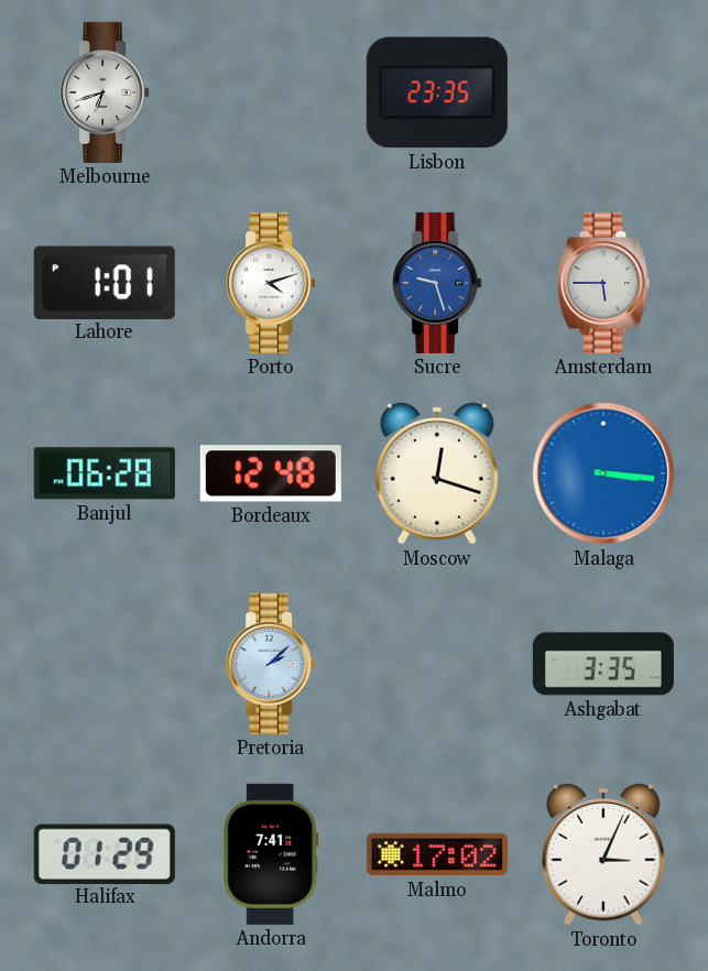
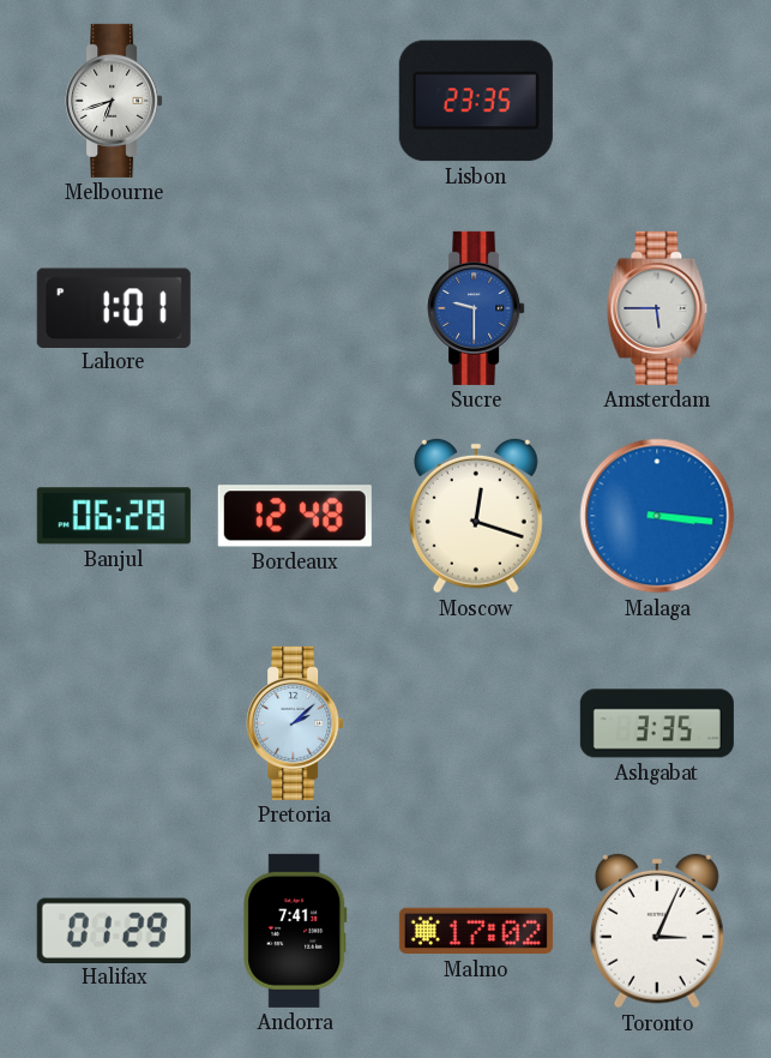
Porto: 4:12 -> none (271, 283)
Sucre: 9:27 -> 9:30 (476, 308)
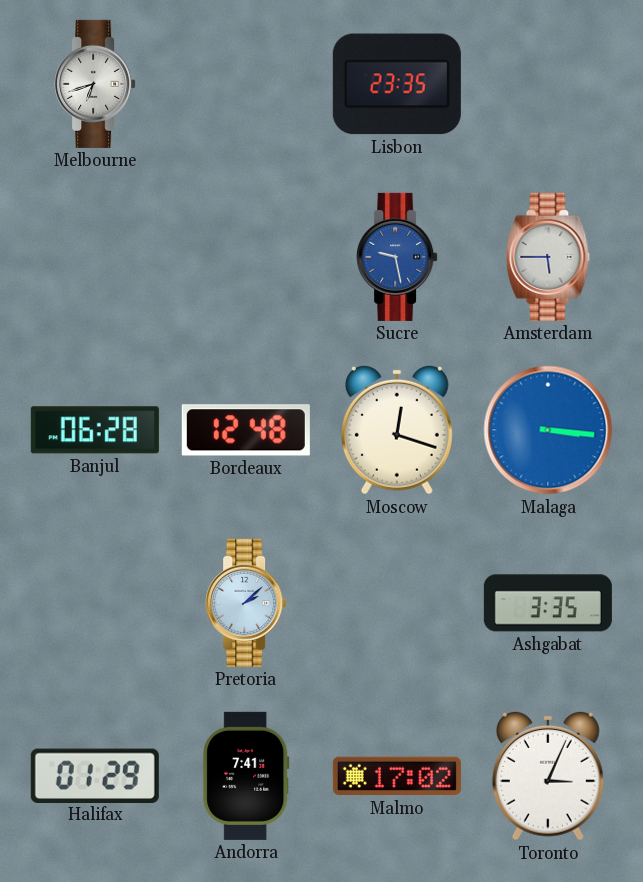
Lahore: 1:01 -> none (114, 307)
Sucre: 9:30 -> 9:28 (397, 257)
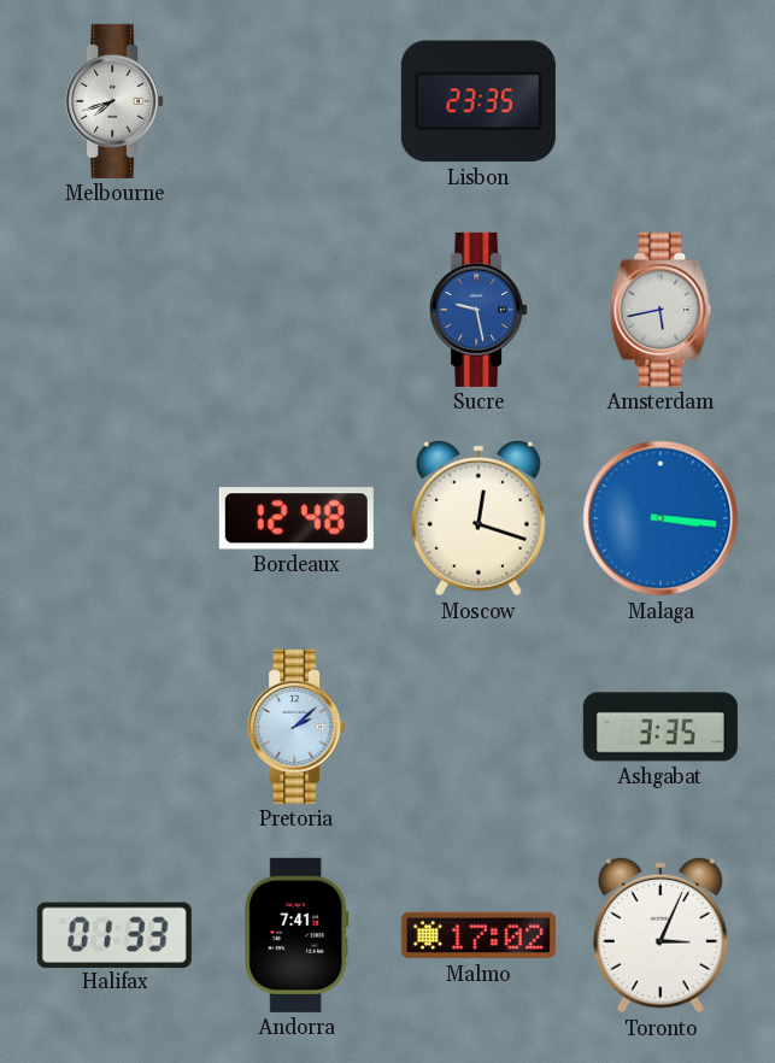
Melbourne: 6:42 -> 7:42 (115, 101)
Amsterdam: 5:45 -> 5:43 (660, 310)
Banjul: 06:28 -> none (95, 430)
Halifax: 01:29 -> 01:33 (115, 934)
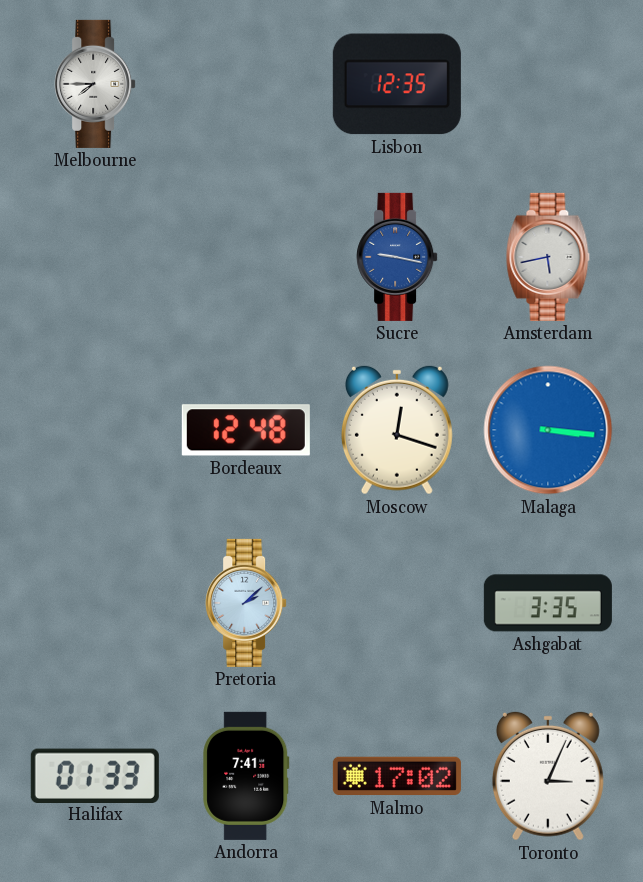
Melbourne: 7:42 -> 7:45 (95, 84)
Lisbon: 23:35 -> 12:35 (397, 84)
Sucre: 9:28 -> 9:17 (397, 257)
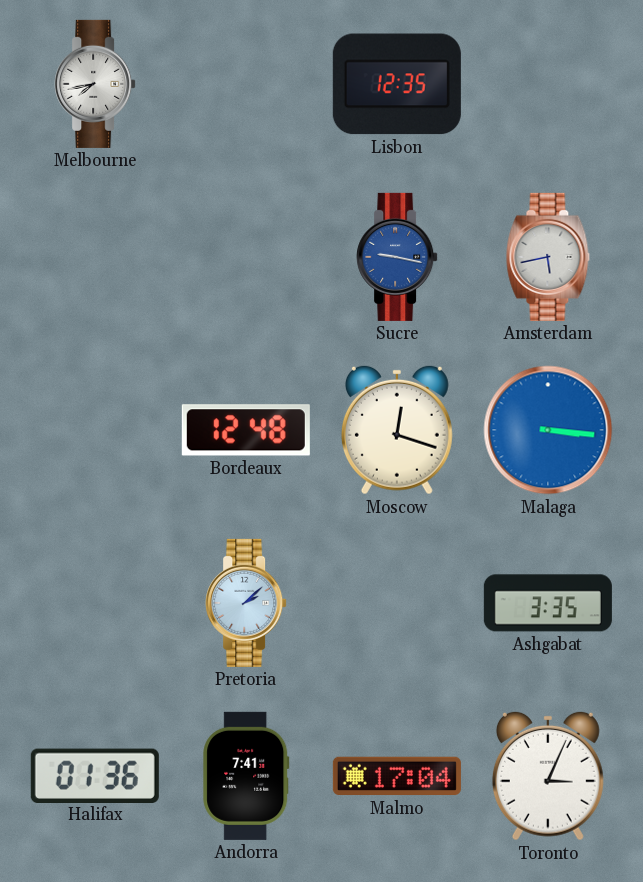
Melbourne: 7:45 -> 7:43 (95, 84)
Halifax: 01:33 -> 01:36 (95, 775)
Malmo: 17:02 -> 17:04 (397, 776)
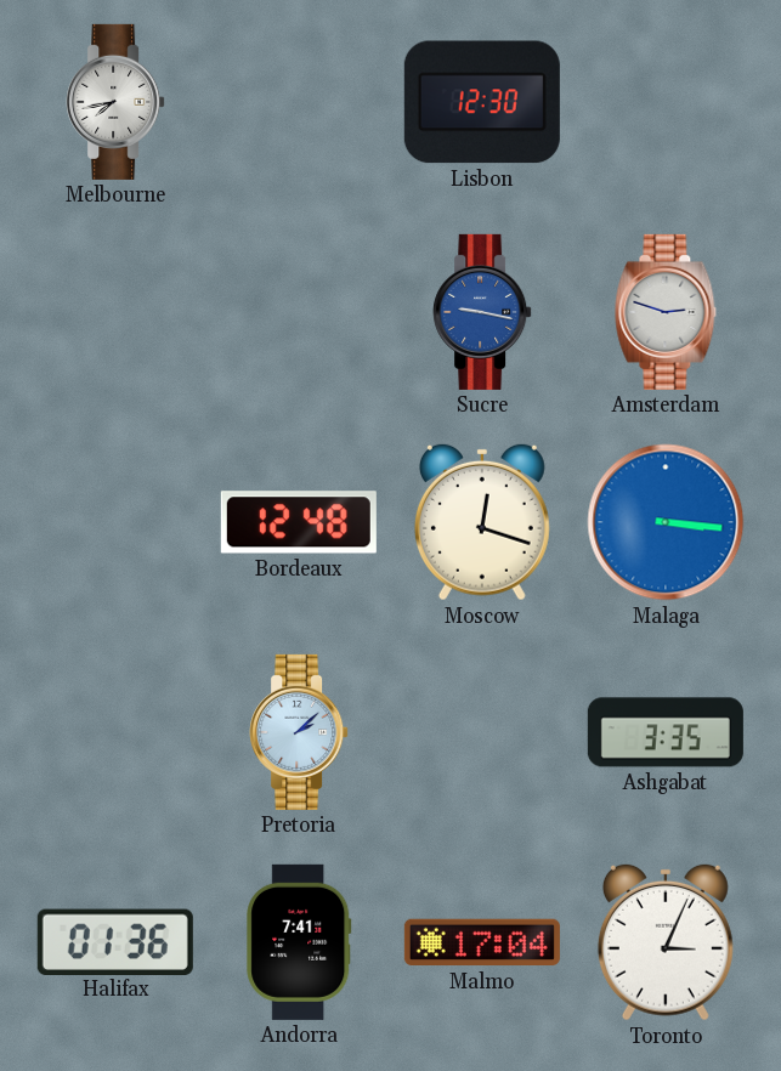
Lisbon: 12:35 -> 12:30 (482, 102)
Amsterdam: 5:43 -> 2:48 (666, 312)
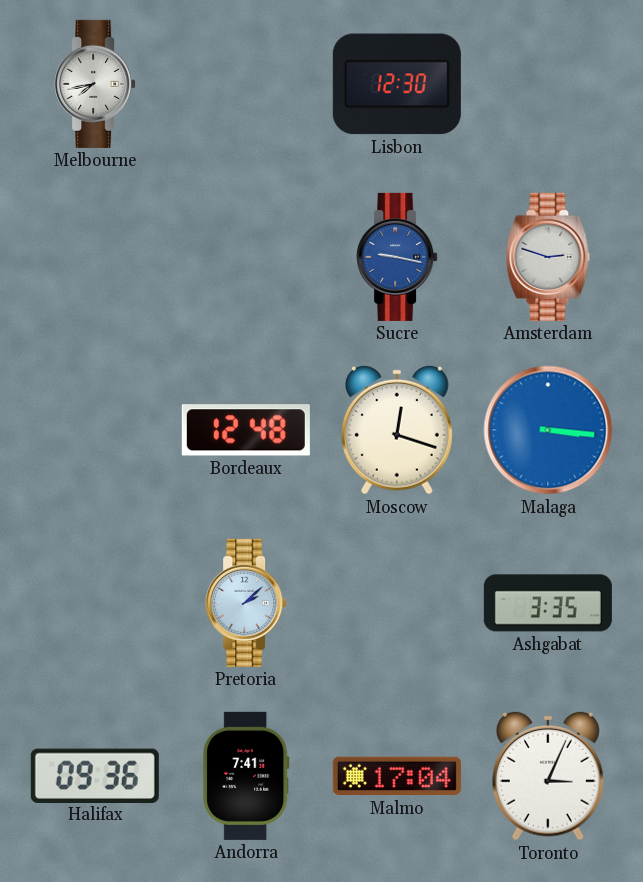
Halifax: 01:36 -> 09:36 (95, 775)
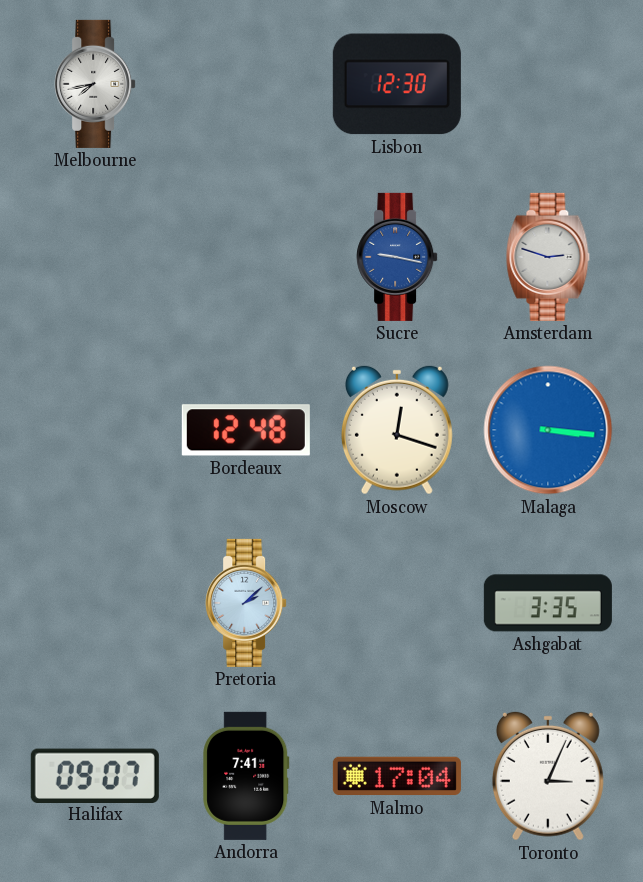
Halifax: 09:36 -> 09:07 (95, 775)
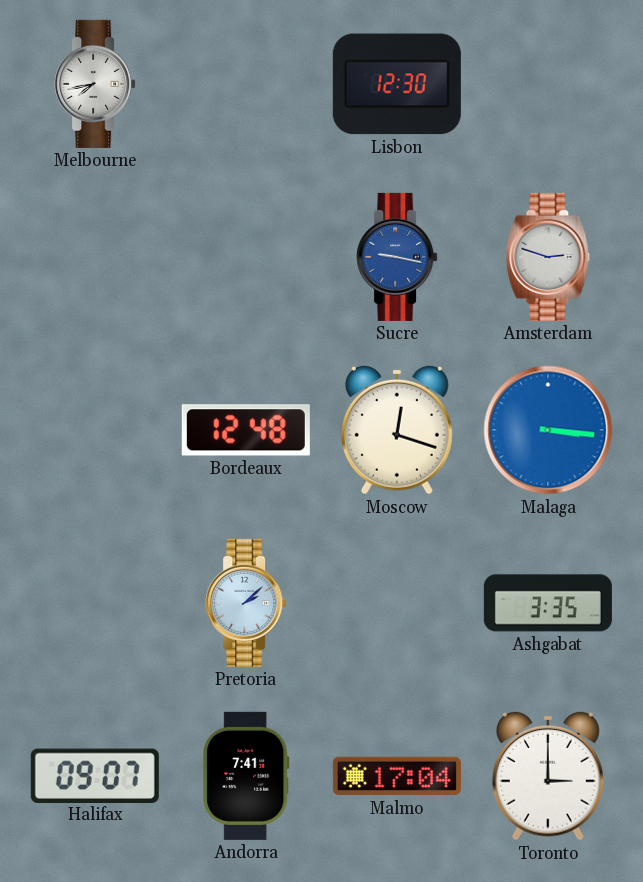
Toronto: 3:04 -> 3:00 (548, 776)
